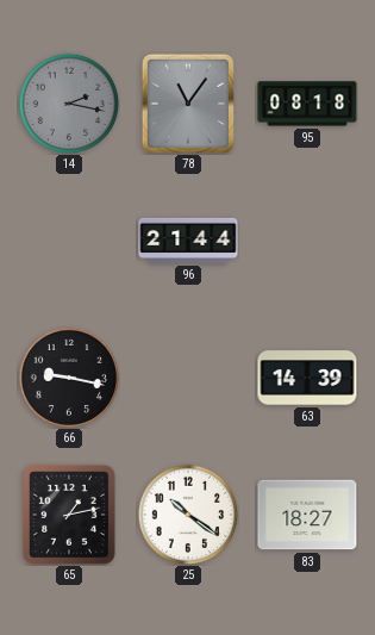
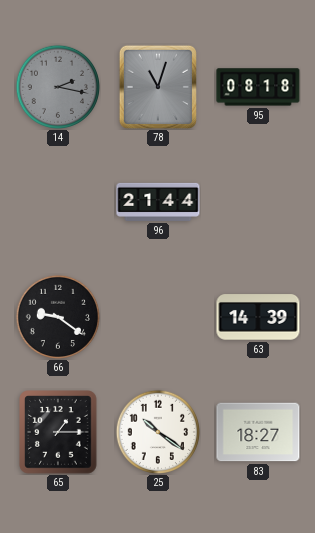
78: 11:06 -> 11:03 (158, 87)
66: 9:17 -> 9:21 (57, 316)
65: 1:13 -> 1:15 (58, 432)
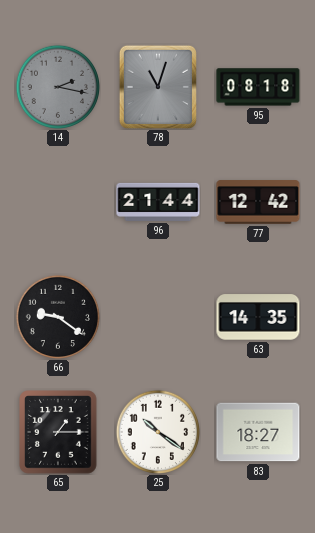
77: none -> 12:42 (258, 202)
63: 14:39 -> 14:35 (258, 317)
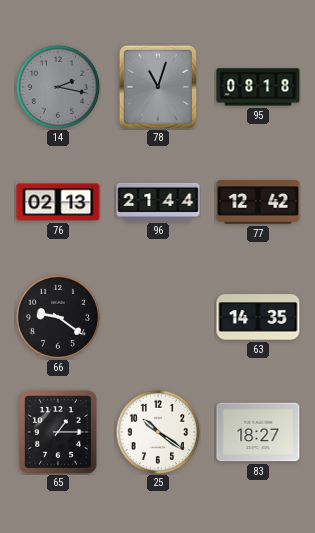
76: none -> 02:13 (58, 202)
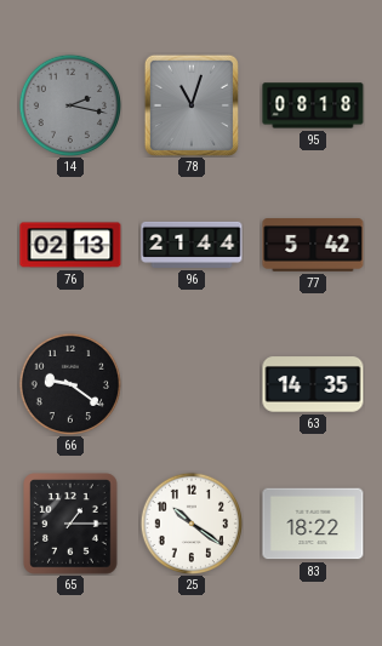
77: 12:42 -> 5:42 (313, 245)
83: 18:27 -> 18:22 (313, 524)
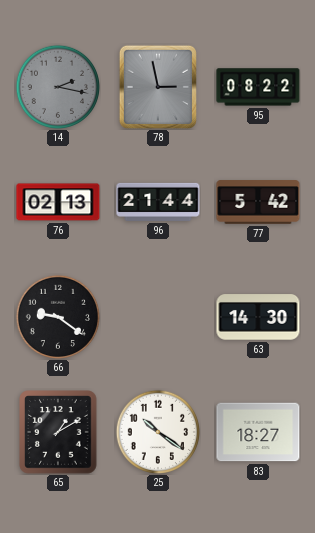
78: 11:03 -> 2:58 (158, 87)
95: 08:18 -> 08:22 (258, 87)
63: 14:35 -> 14:30 (258, 317)
65: 1:15 -> 1:10 (58, 432)
83: 18:22 -> 18:27 (258, 432)
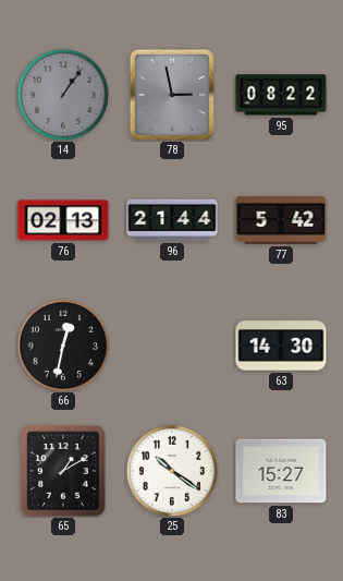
14: 2:17 -> 1:06 (62, 94)
66: 9:21 -> 12:32 (62, 344)
83: 18:27 -> 15:27 (281, 471)
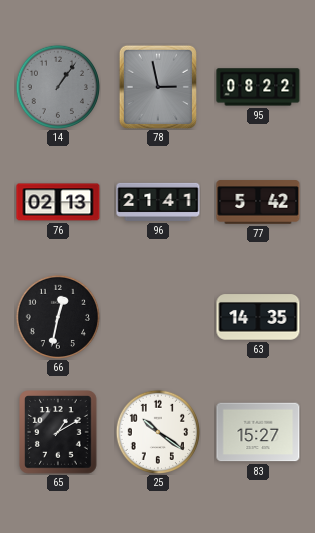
96: 21:44 -> 21:41 (158, 202)
63: 14:30 -> 14:35 (258, 317)
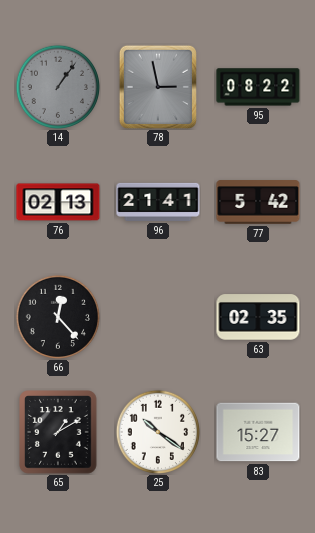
66: 12:32 -> 12:23 (57, 316)
63: 14:35 -> 02:35 (258, 317)
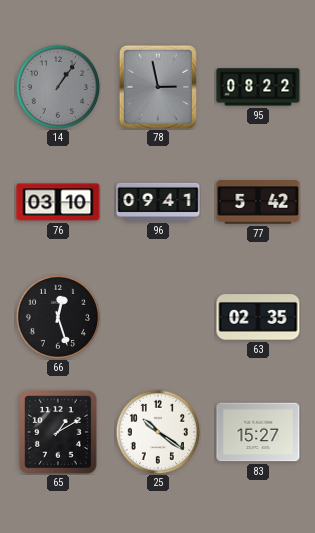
76: 02:13 -> 03:10 (58, 202)
96: 21:41 -> 09:41 (158, 202)
66: 12:23 -> 12:27 (57, 316)
